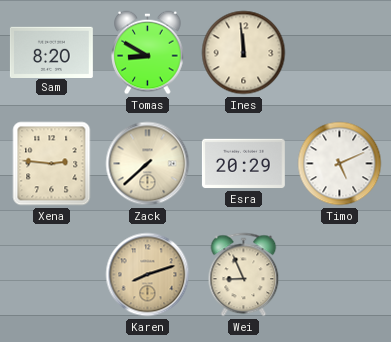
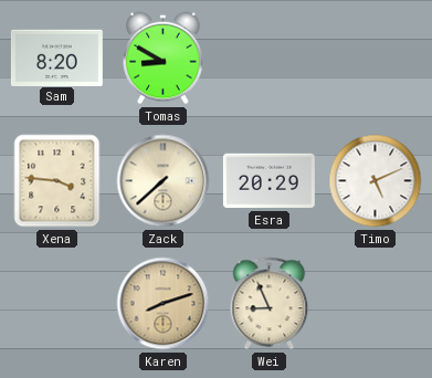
Ines: 11:59 -> none (244, 53)
Xena: 2:46 -> 3:46 (57, 181)
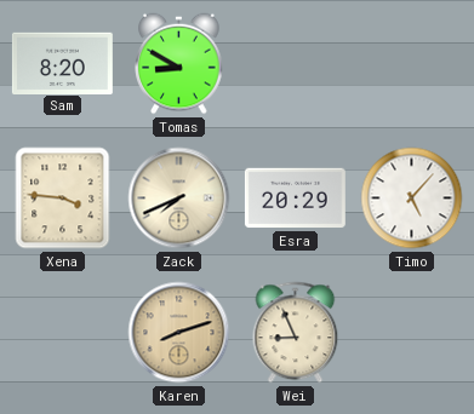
Zack: 7:38 -> 7:41 (179, 199)
Timo: 5:11 -> 5:07 (412, 199)
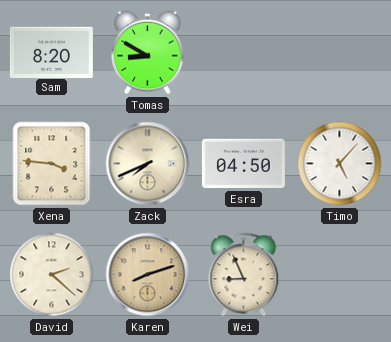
Esra: 20:29 -> 04:50 (243, 164)
David: none -> 2:22 (52, 275)
